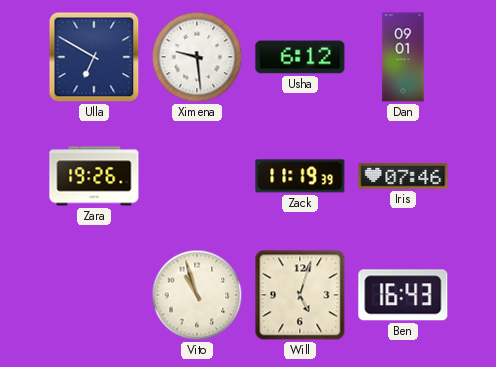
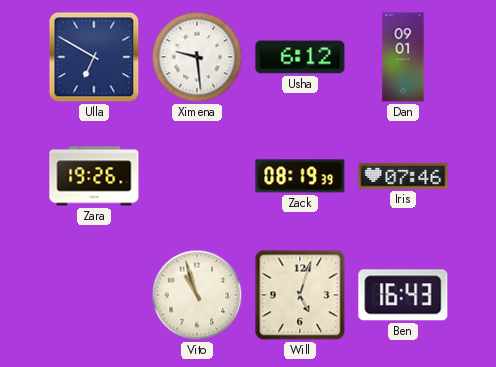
Zack: 11:19 -> 08:19 (300, 176)
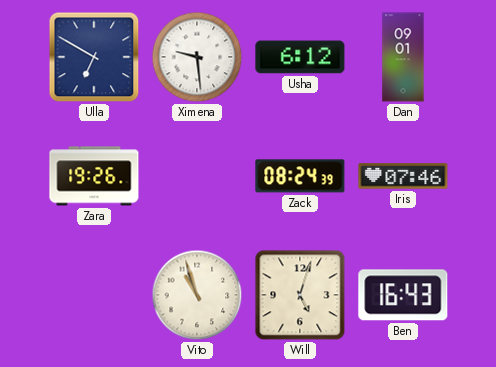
Zack: 08:19 -> 08:24 (300, 176)
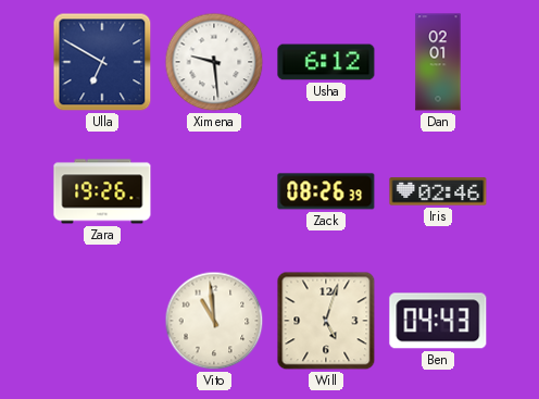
Dan: 09:01 -> 02:01 (438, 62)
Zack: 08:24 -> 08:26 (326, 191)
Iris: 07:46 -> 02:46 (438, 191)
Vito: 10:57 -> 10:59 (214, 321)
Ben: 16:43 -> 04:43 (438, 321)
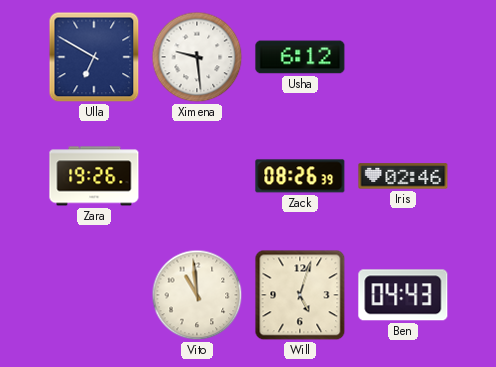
Dan: 02:01 -> none (438, 62)
